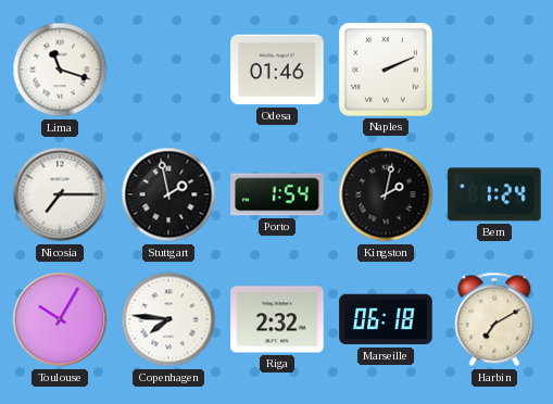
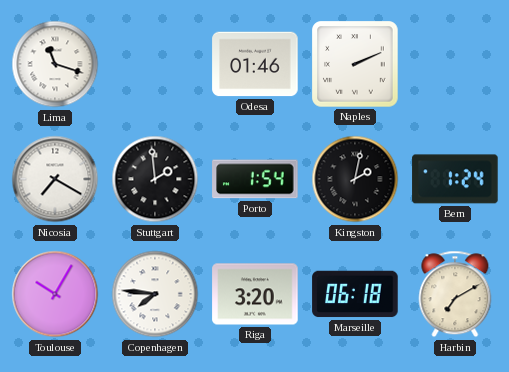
Nicosia: 7:15 -> 7:20 (55, 179)
Stuttgart: 1:58 -> 1:59 (155, 179)
Riga: 2:32 -> 3:20 (255, 294)
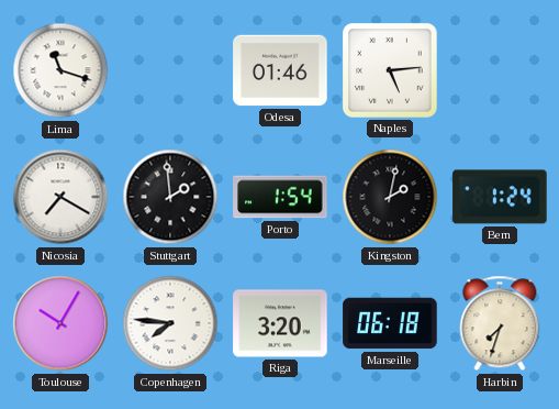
Naples: 2:11 -> 5:14 (390, 70)
Harbin: 7:10 -> 7:33 (500, 323)
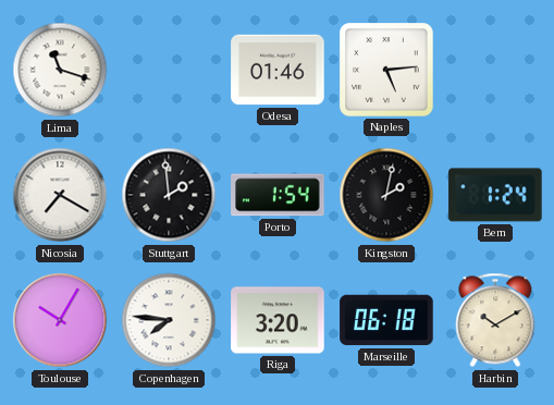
Harbin: 7:33 -> 10:10 (495, 320)
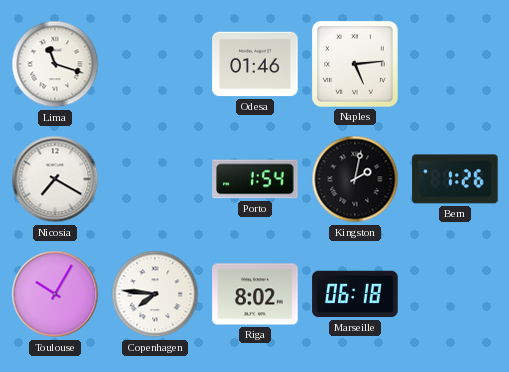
Stuttgart: 1:59 -> none (169, 195)
Bern: 1:24 -> 1:26 (455, 179)
Riga: 3:20 -> 8:02 (255, 294)
Harbin: 10:10 -> none (495, 320)
